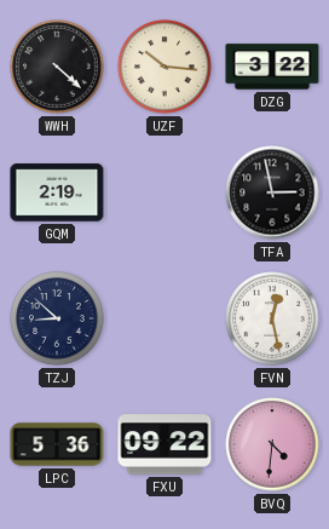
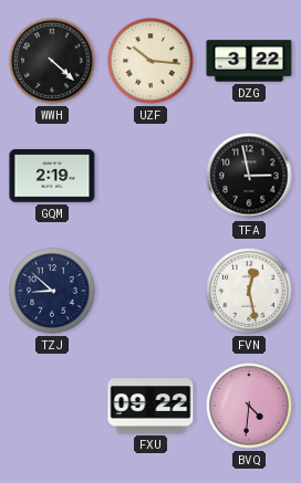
LPC: 5:36 -> none (57, 444)
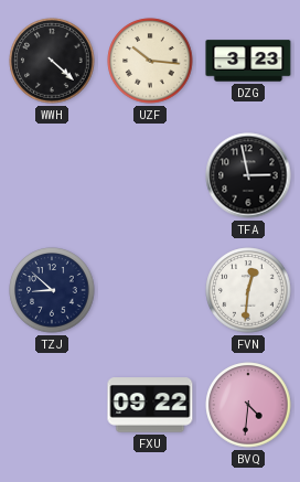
DZG: 3:22 -> 3:23 (248, 61)
GQM: 2:19 -> none (52, 176)
FVN: 12:28 -> 12:31 (248, 290)
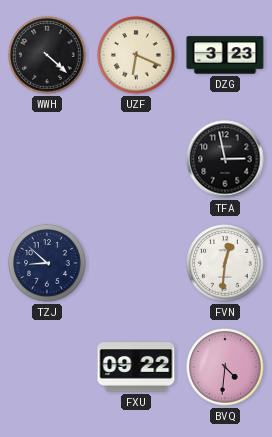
UZF: 10:16 -> 6:19 (136, 55)
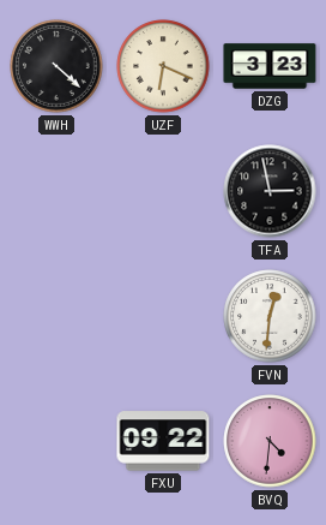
TZJ: 8:52 -> none (47, 263)
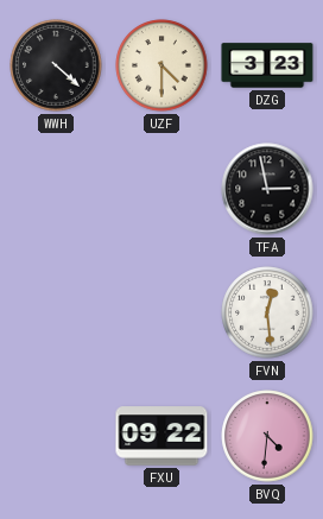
UZF: 6:19 -> 4:30 (161, 65)
FVN: 12:31 -> 12:29 (267, 312)
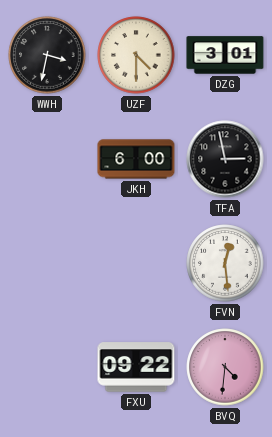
WWH: 4:22 -> 3:32 (47, 55)
DZG: 3:23 -> 3:01 (225, 55)
JKH: none -> 6:00 (136, 159)
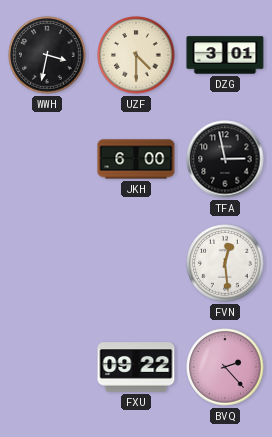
BVQ: 4:31 -> 2:23 (225, 367)
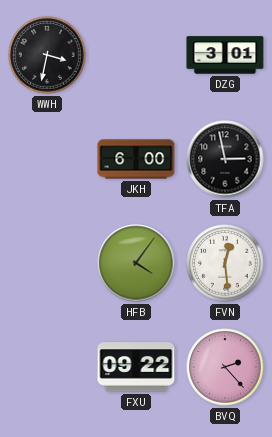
UZF: 4:30 -> none (136, 55)
HFB: none -> 4:06 (136, 263)
